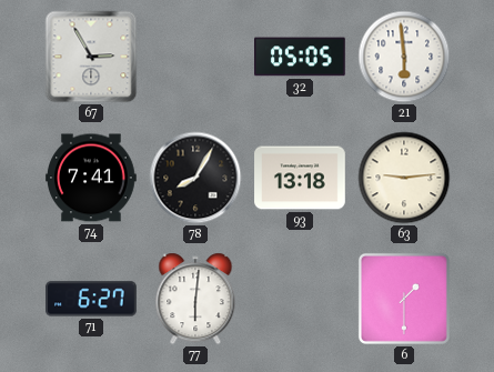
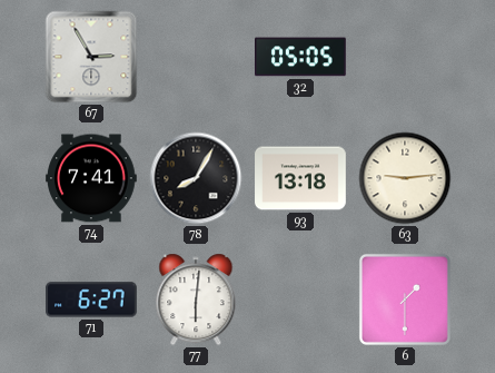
21: 5:59 -> none (404, 57)
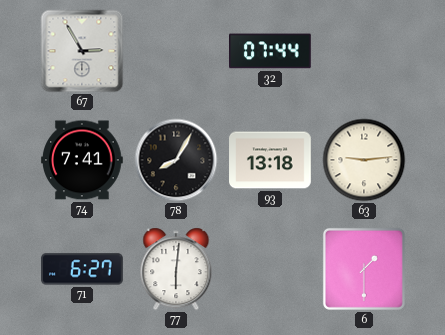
32: 05:05 -> 07:44 (271, 51)
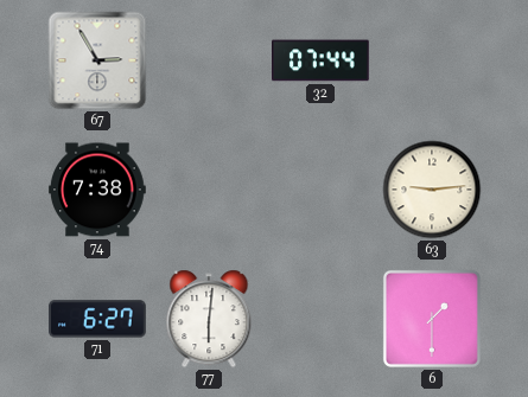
74: 7:41 -> 7:38 (98, 190)
78: 8:05 -> none (176, 160)
93: 13:18 -> none (270, 160)
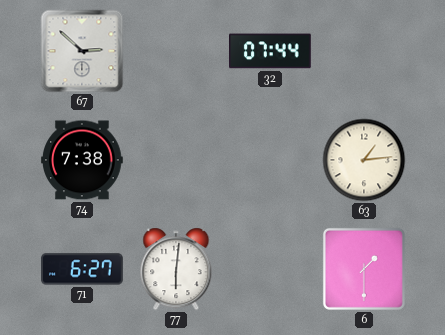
67: 2:55 -> 2:52 (82, 51)
63: 9:14 -> 1:14 (364, 160)
